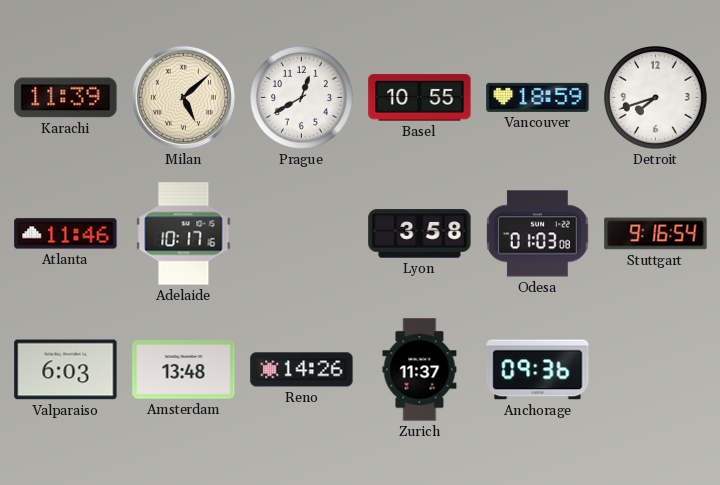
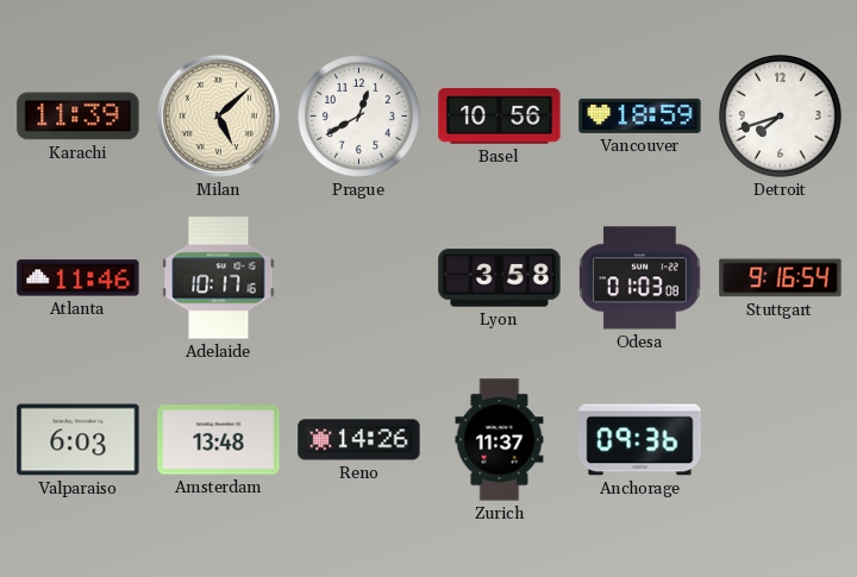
Basel: 10:55 -> 10:56 (500, 117)
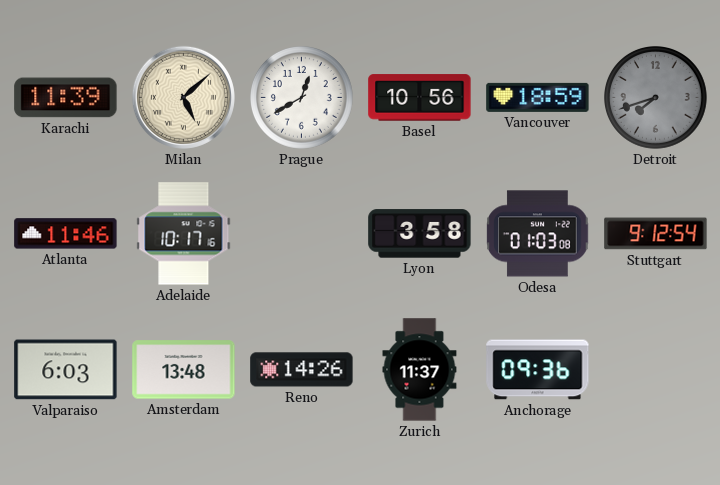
Detroit dial: white -> grey (656, 98)
Stuttgart: 9:16 -> 9:12 (656, 234)
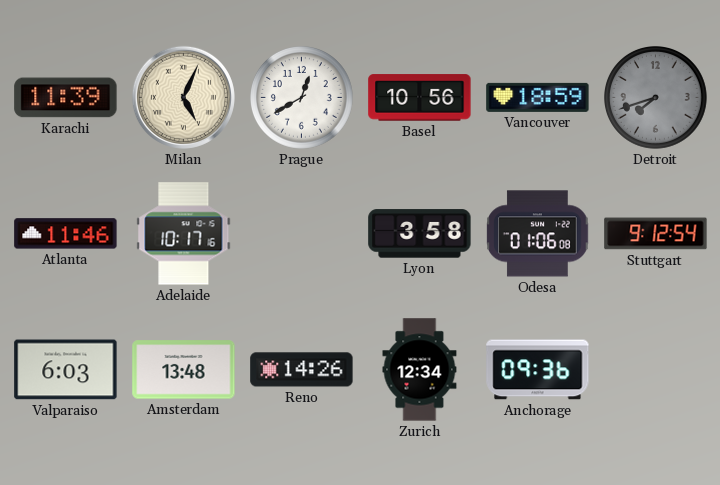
Milan: 5:08 -> 5:04 (183, 97)
Odesa: 01:03 -> 01:06 (538, 234)
Zurich: 11:37 -> 12:34 (420, 370)
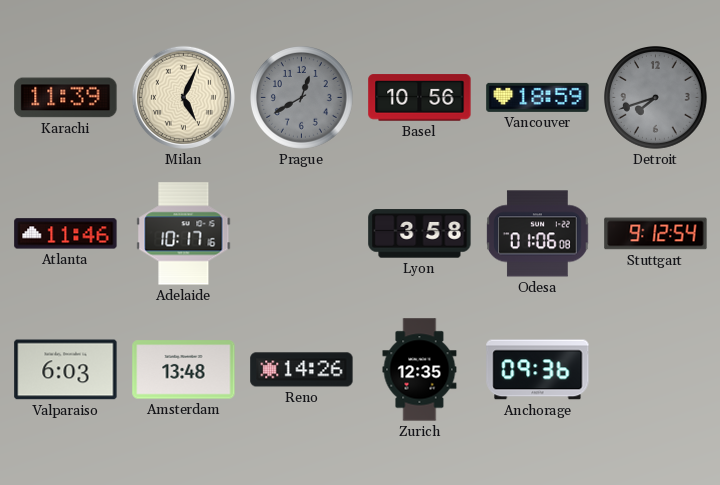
Prague dial: white -> grey (302, 98)
Zurich: 12:34 -> 12:35 (420, 370)
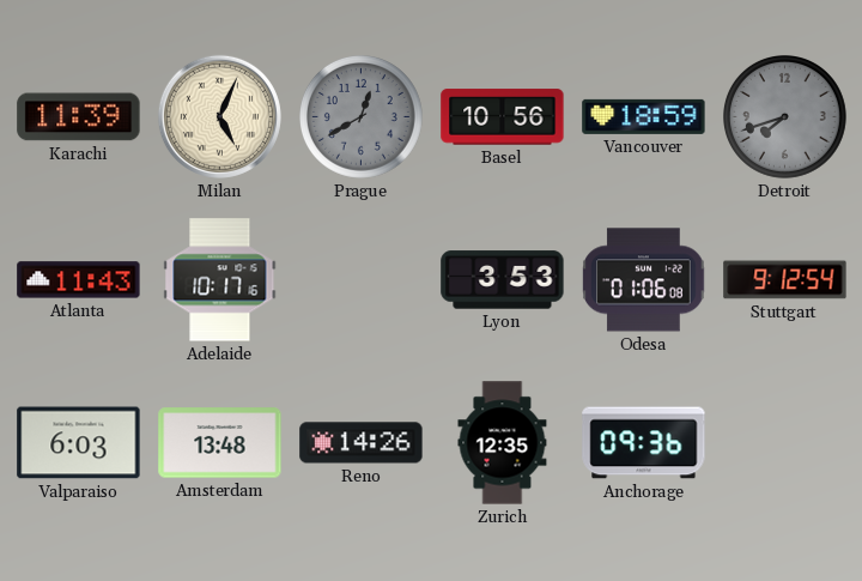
Atlanta: 11:46 -> 11:43 (79, 280)
Lyon: 3:58 -> 3:53 (503, 280)
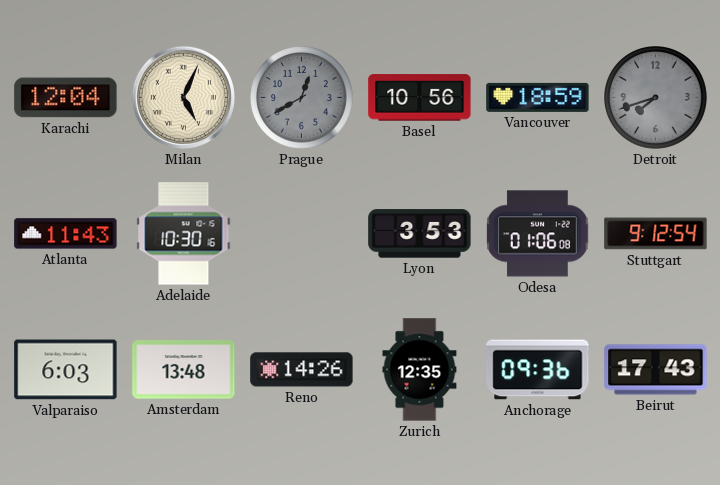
Karachi: 11:39 -> 12:04 (66, 98)
Adelaide: 10:17 -> 10:30 (184, 234)
Beirut: none -> 17:43 (656, 370)
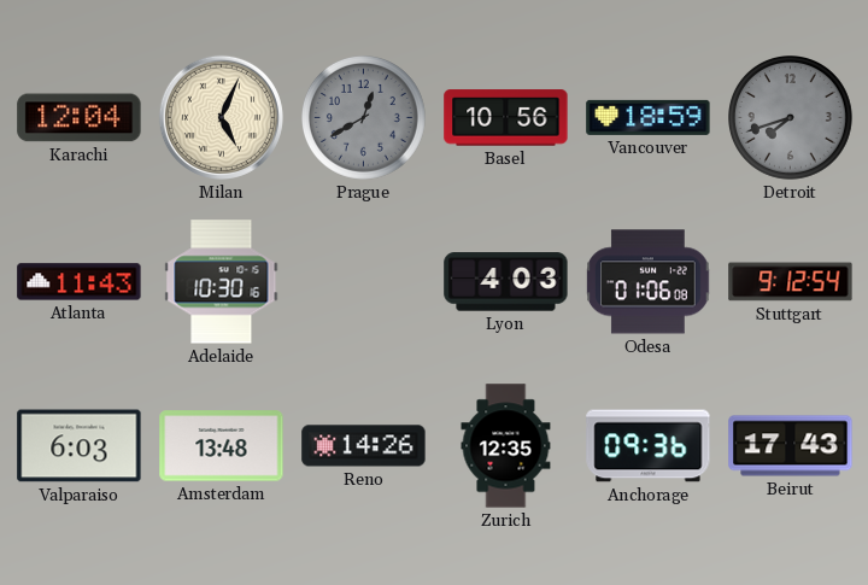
Lyon: 3:53 -> 4:03 (506, 282)
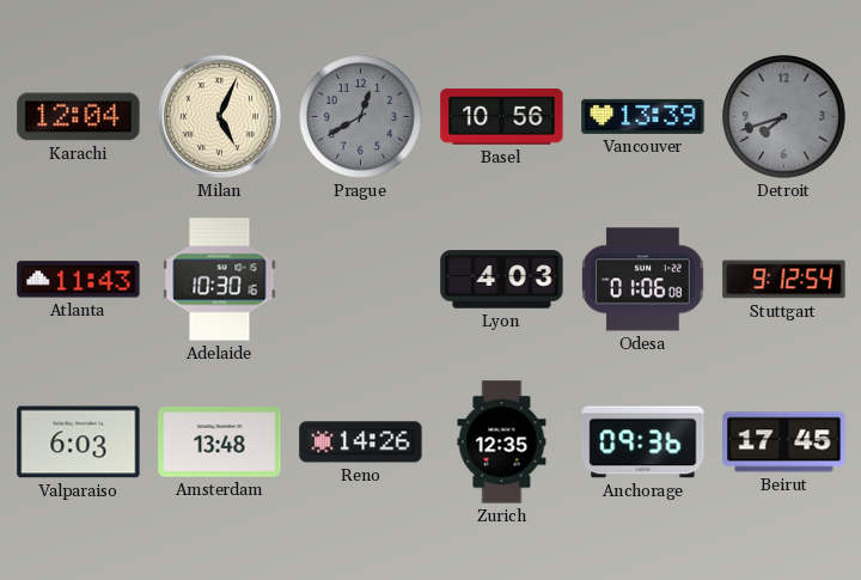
Vancouver: 18:59 -> 13:39 (643, 116)
Beirut: 17:43 -> 17:45 (784, 442)
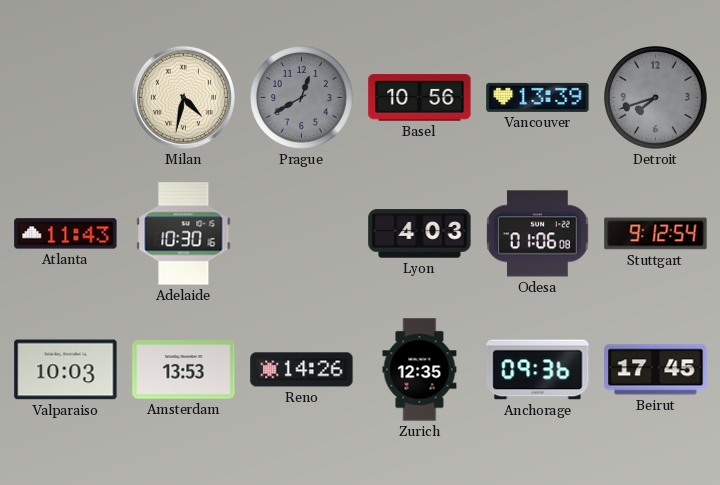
Karachi: 12:04 -> none (79, 117)
Milan: 5:04 -> 4:32 (183, 97)
Valparaiso: 6:03 -> 10:03 (66, 370)
Amsterdam: 13:48 -> 13:53 (184, 370)
